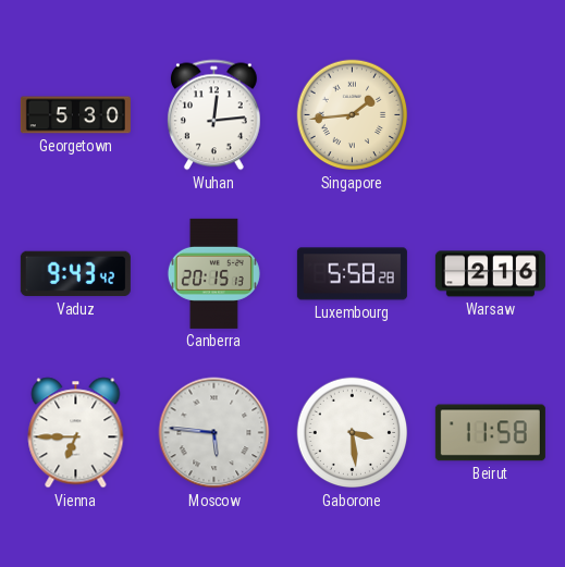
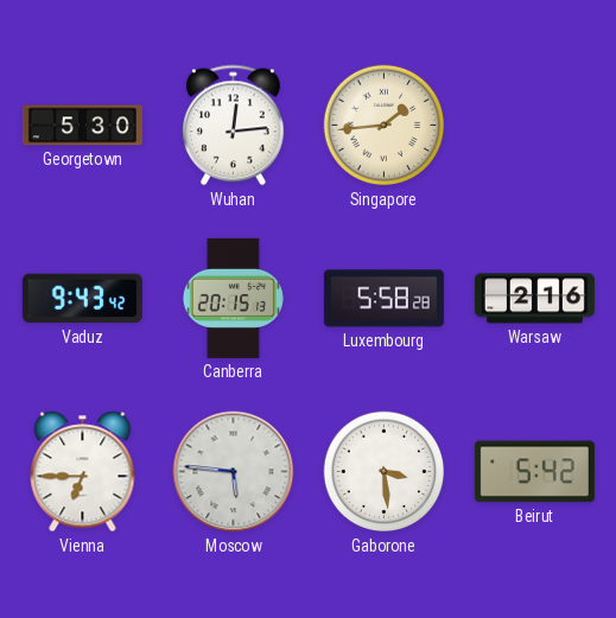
Beirut: 11:58 -> 5:42 (534, 472)
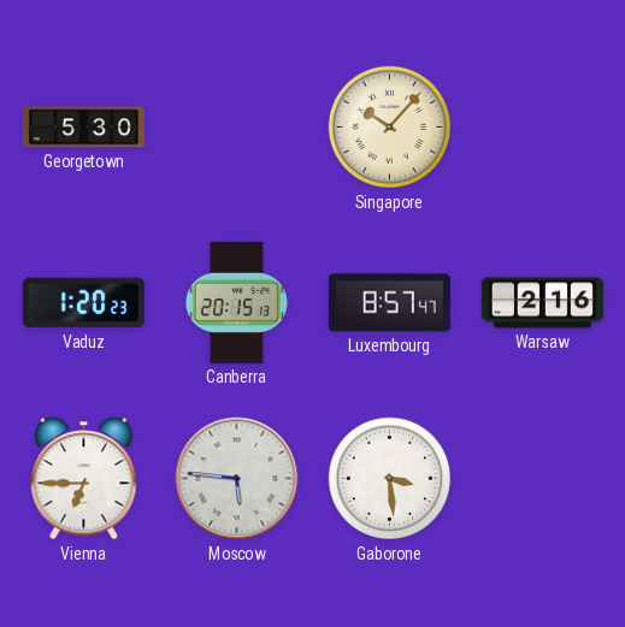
Wuhan: 12:14 -> none (234, 126)
Singapore: 1:44 -> 10:07 (390, 128)
Vaduz: 9:43 -> 1:20 (83, 303)
Luxembourg: 5:58 -> 8:57 (389, 303)
Beirut: 5:42 -> none (534, 472)
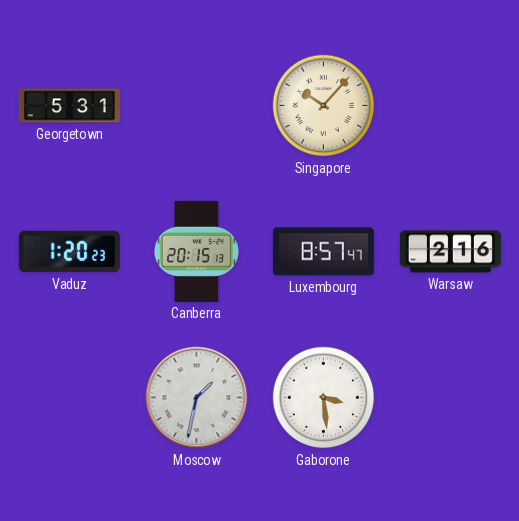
Georgetown: 5:30 -> 5:31 (69, 106)
Vienna: 6:45 -> none (84, 479)
Moscow: 5:46 -> 1:32 (197, 398)
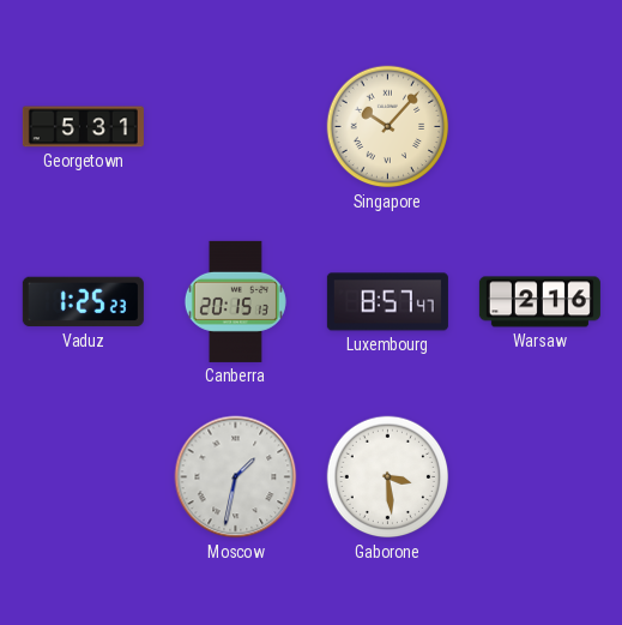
Vaduz: 1:20 -> 1:25 (83, 302)
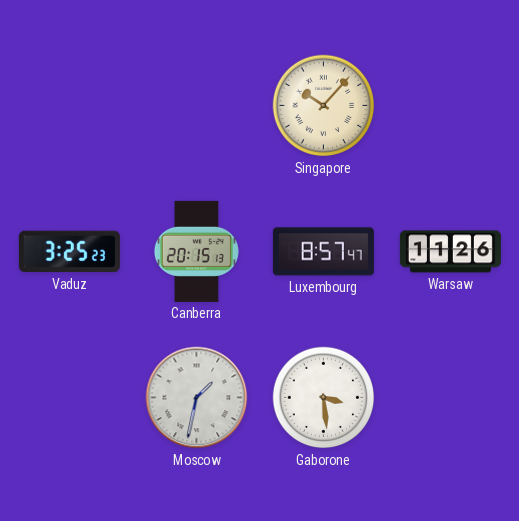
Georgetown: 5:31 -> none (83, 127)
Vaduz: 1:25 -> 3:25 (69, 252)
Warsaw: 2:16 -> 11:26 (450, 252)
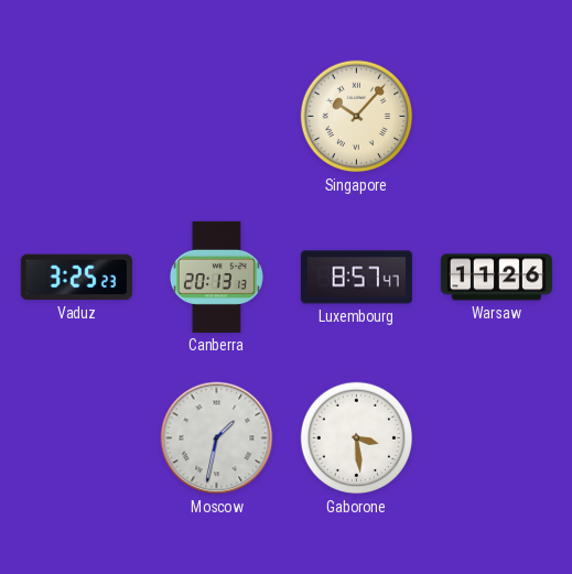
Canberra: 20:15 -> 20:13 (216, 277)
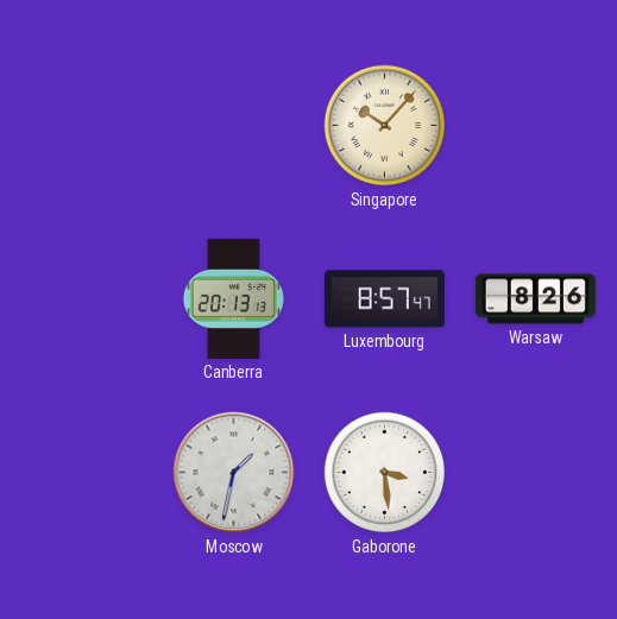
Vaduz: 3:25 -> none (76, 278)
Warsaw: 11:26 -> 8:26 (535, 299)
